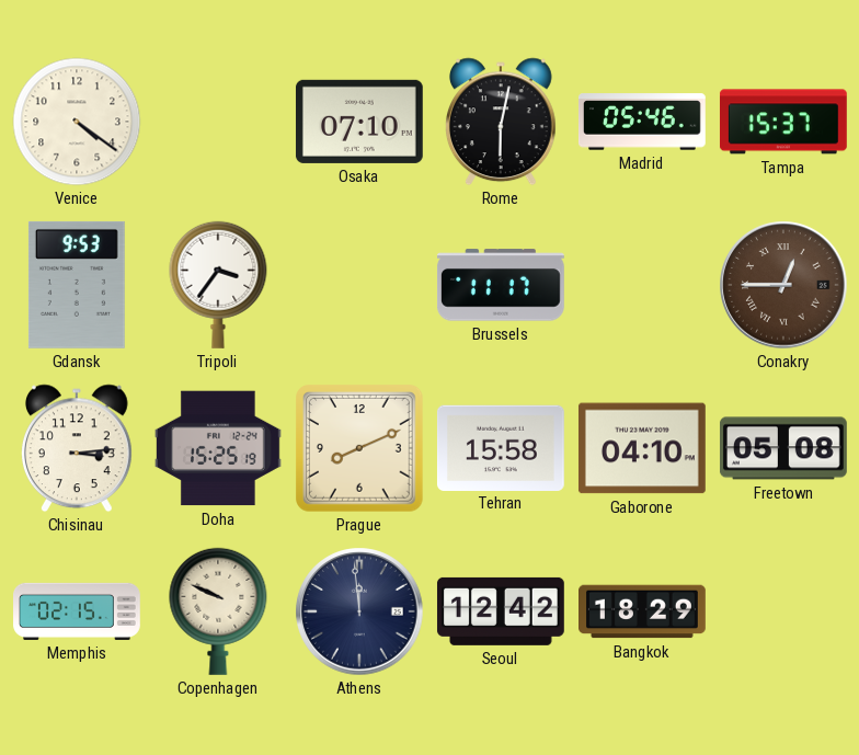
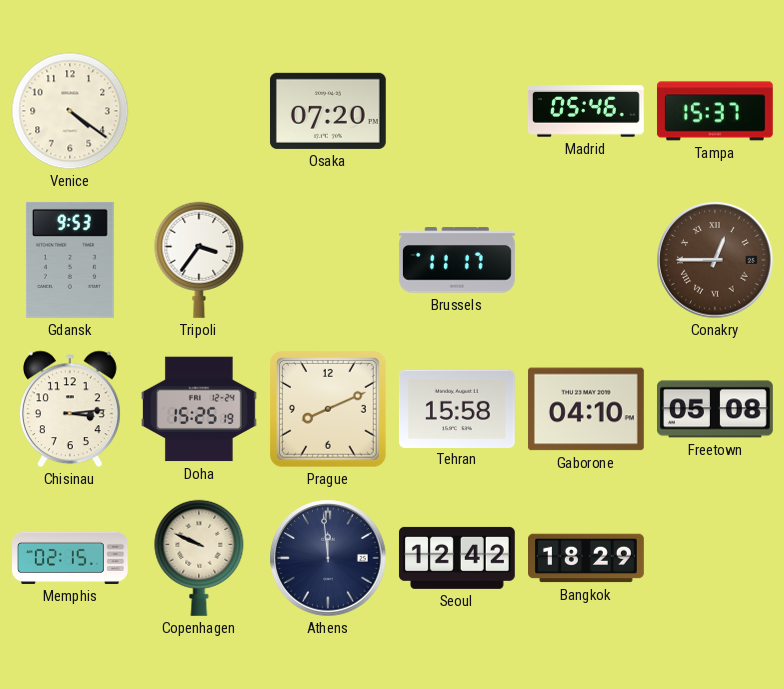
Osaka: 07:10 -> 07:20 (328, 111)
Rome: 6:02 -> none (501, 122)
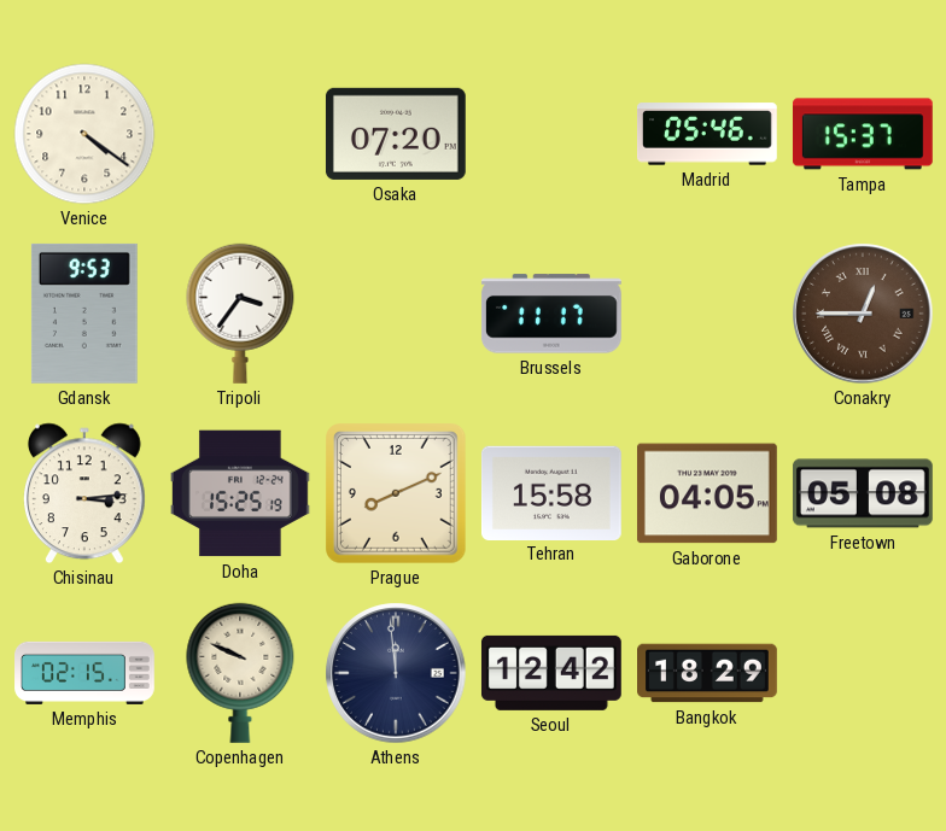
Gaborone: 04:10 -> 04:05 (707, 493)
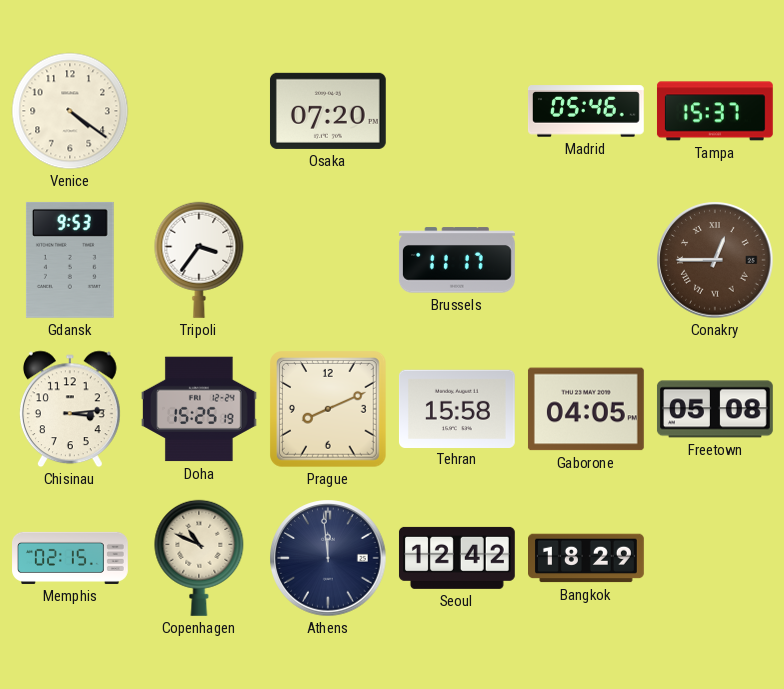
Copenhagen: 9:49 -> 10:49 (199, 558)
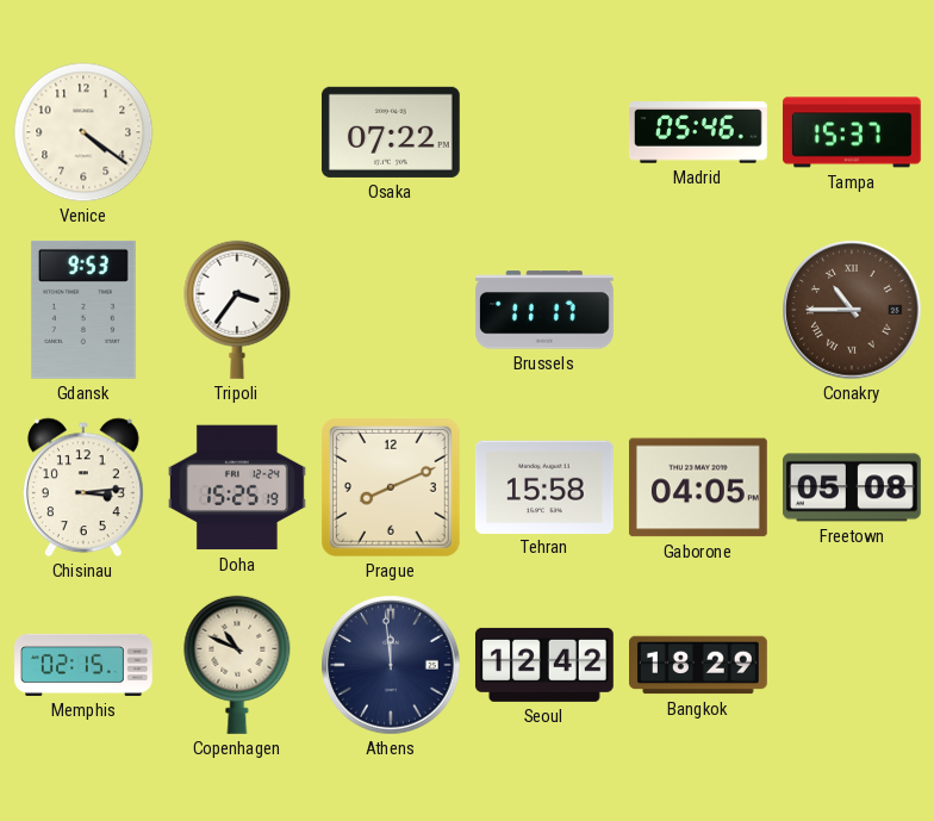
Osaka: 07:20 -> 07:22 (391, 132)
Conakry: 12:45 -> 10:45 (852, 310)
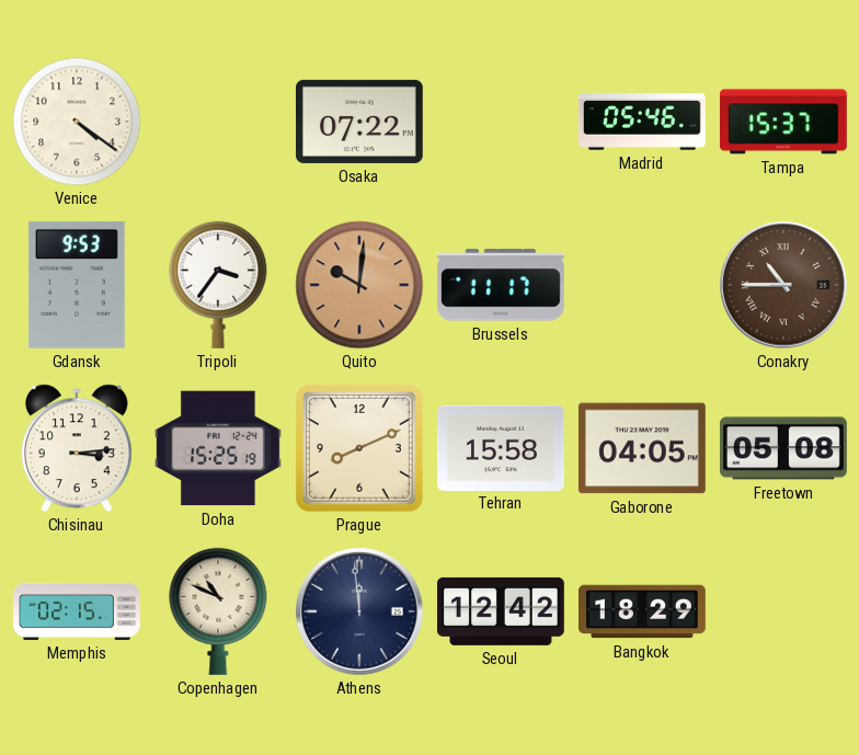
Quito: none -> 10:01 (359, 285)
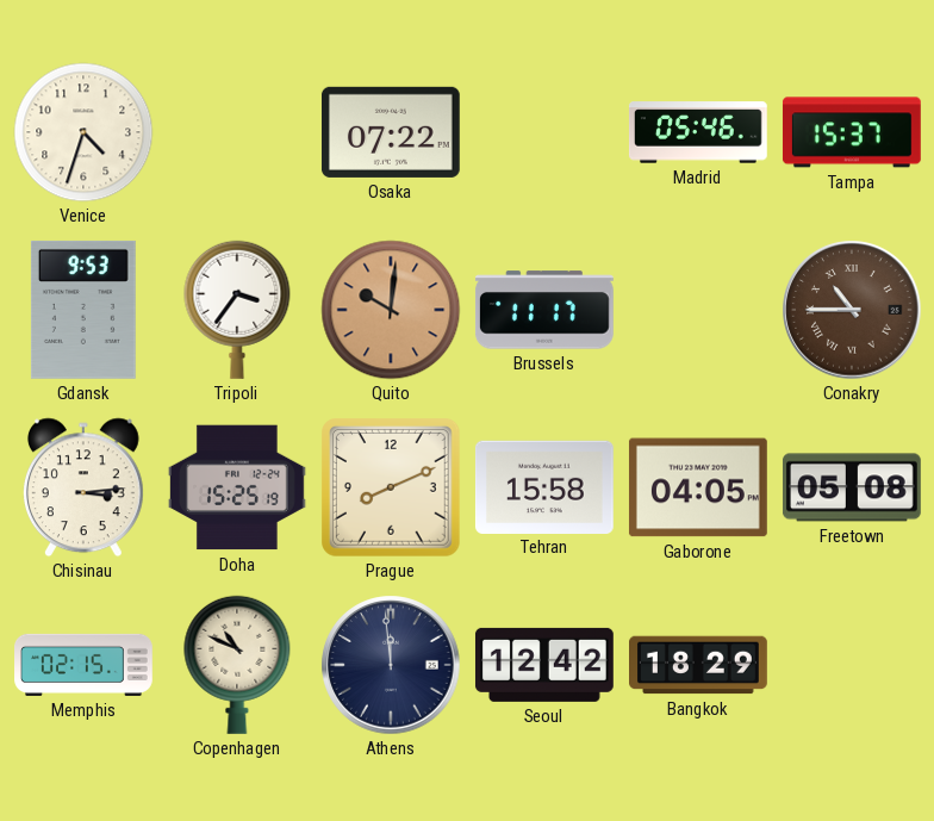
Venice: 4:21 -> 4:33 (83, 132)
